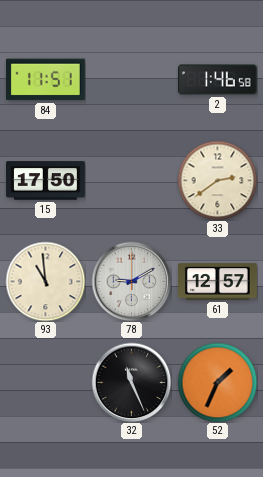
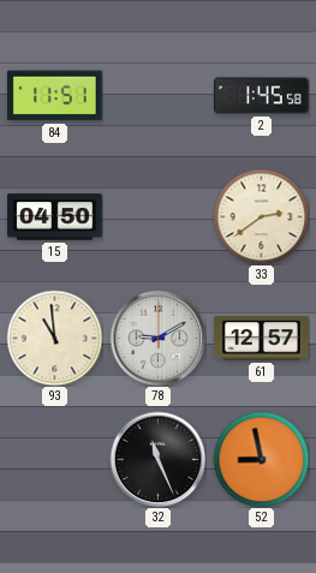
2: 1:46 -> 1:45 (262, 96)
15: 17:50 -> 04:50 (55, 217)
52: 1:34 -> 8:58 (261, 459)
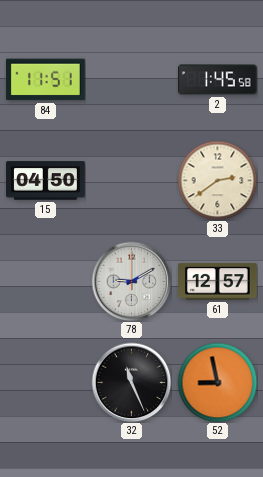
93: 10:59 -> none (54, 338)
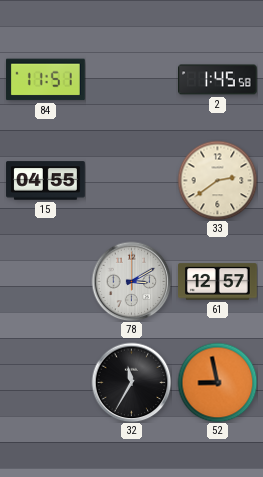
15: 04:50 -> 04:55 (46, 181)
78: 9:10 -> 3:10 (131, 281)
32: 11:26 -> 11:35 (131, 382)
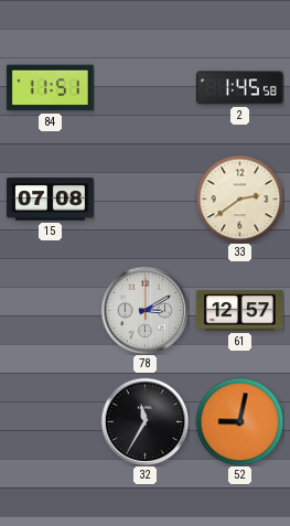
15: 04:55 -> 07:08 (51, 200)
52: 8:58 -> 9:02 (239, 421)
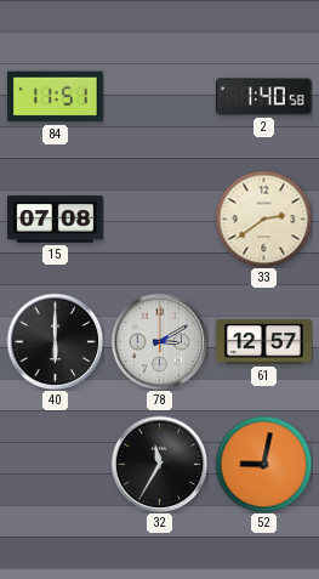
2: 1:45 -> 1:40 (264, 97)
40: none -> 6:00 (55, 341)
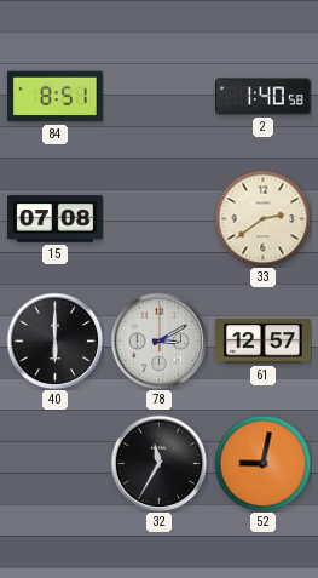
84: 11:51 -> 8:51 (54, 97)
